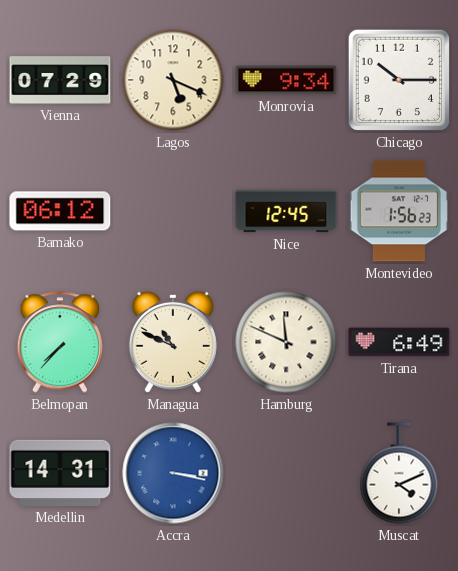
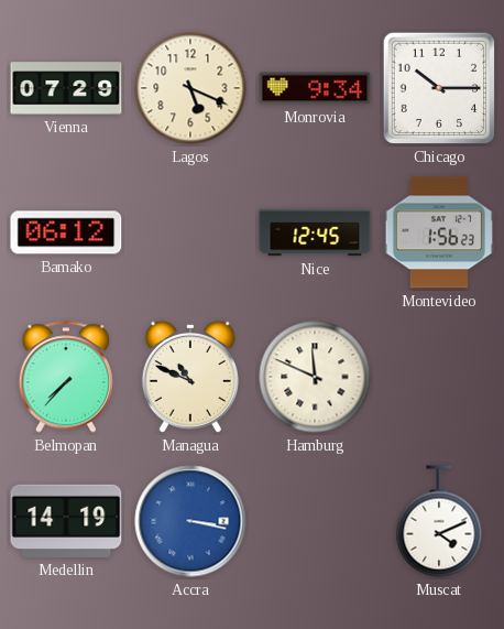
Tirana: 6:49 -> none (399, 342)
Medellin: 14:31 -> 14:19 (66, 521)
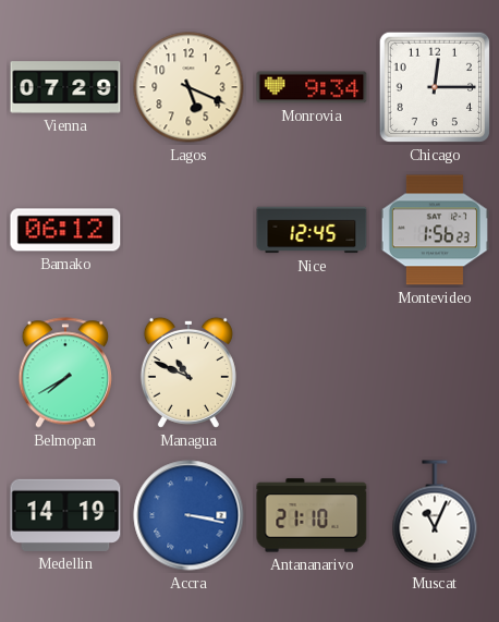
Chicago: 10:15 -> 12:15 (435, 87)
Belmopan: 7:37 -> 7:40 (64, 373)
Hamburg: 11:49 -> none (315, 377)
Antananarivo: none -> 21:10 (312, 515)
Muscat: 4:11 -> 11:04 (435, 515)
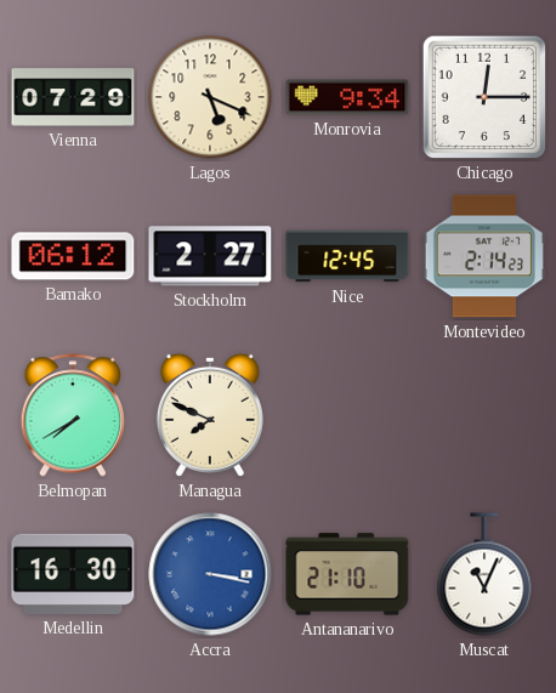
Stockholm: none -> 2:27 (210, 256)
Montevideo: 1:56 -> 2:14 (484, 256)
Managua: 10:49 -> 7:49 (210, 415)
Medellin: 14:19 -> 16:30 (73, 574)
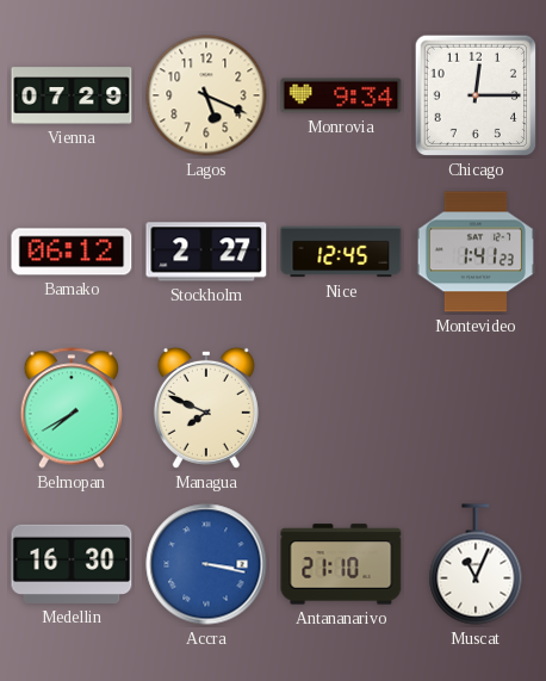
Montevideo: 2:14 -> 1:41 (476, 252)
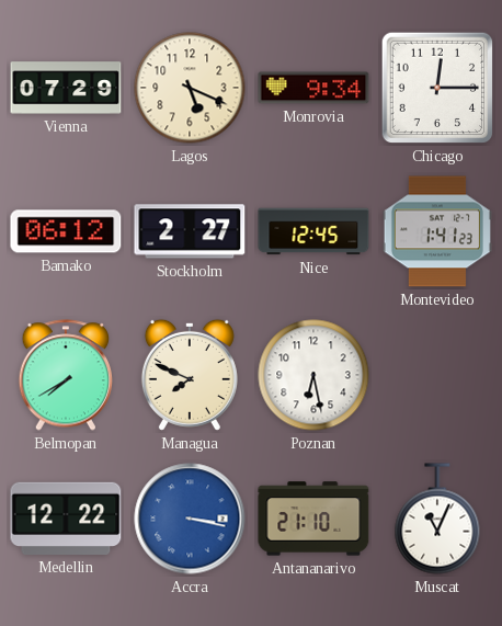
Poznan: none -> 6:28 (313, 375)
Medellin: 16:30 -> 12:22 (66, 519)
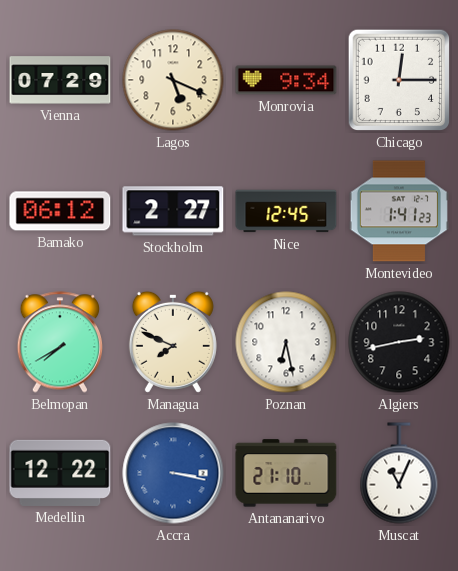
Algiers: none -> 2:43 (399, 342)
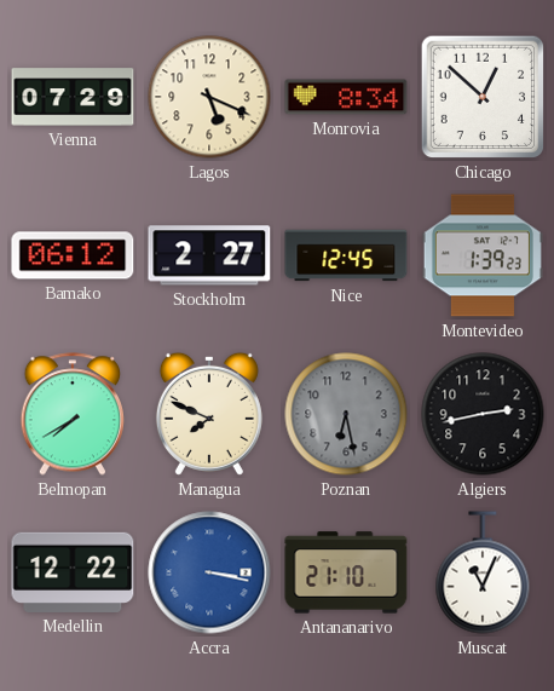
Monrovia: 9:34 -> 8:34 (346, 97)
Chicago: 12:15 -> 12:52 (483, 97)
Montevideo: 1:41 -> 1:39 (483, 255)
Poznan dial: white -> grey (346, 414)
